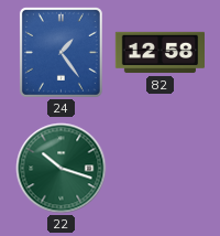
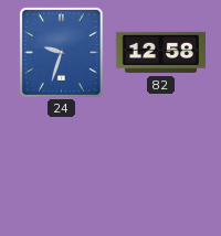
24: 1:24 -> 9:33 (61, 52)
22: 10:18 -> none (62, 169)
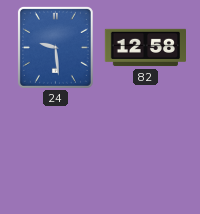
24: 9:33 -> 9:29 (55, 47)
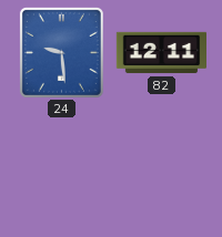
82: 12:58 -> 12:11 (161, 53)
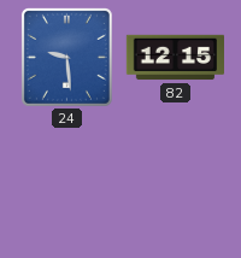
82: 12:11 -> 12:15 (175, 58)
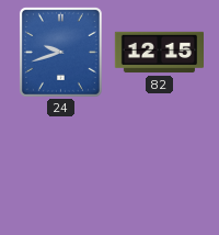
24: 9:29 -> 9:42 (60, 52)
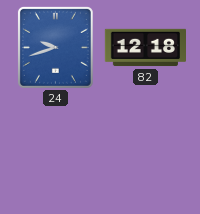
82: 12:15 -> 12:18 (145, 48)
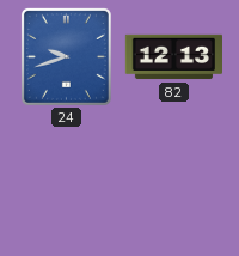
82: 12:18 -> 12:13 (173, 57)
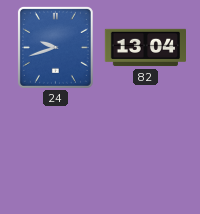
82: 12:13 -> 13:04 (145, 48)
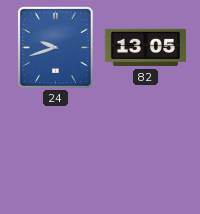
82: 13:04 -> 13:05 (145, 48)
